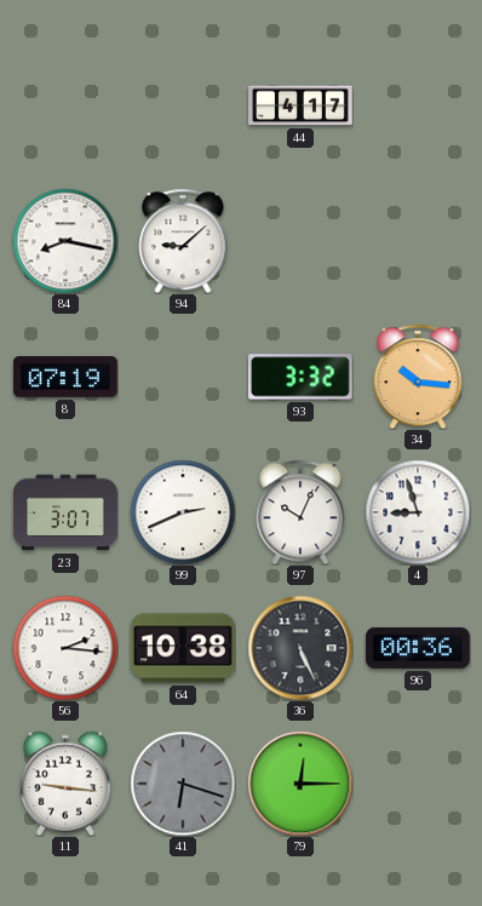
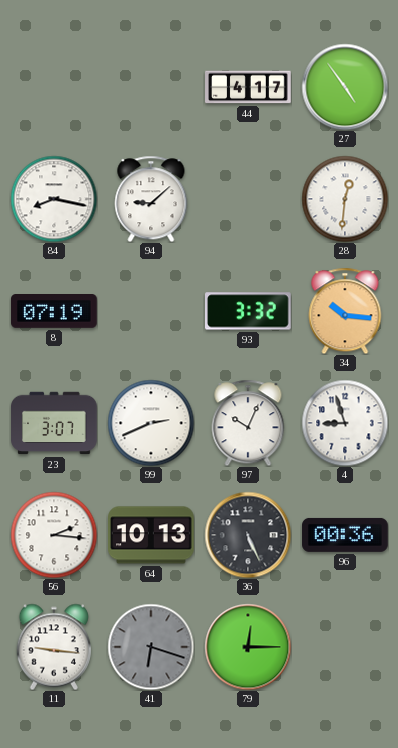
27: none -> 4:54 (345, 87)
28: none -> 12:31 (345, 199)
64: 10:38 -> 10:13 (151, 535)
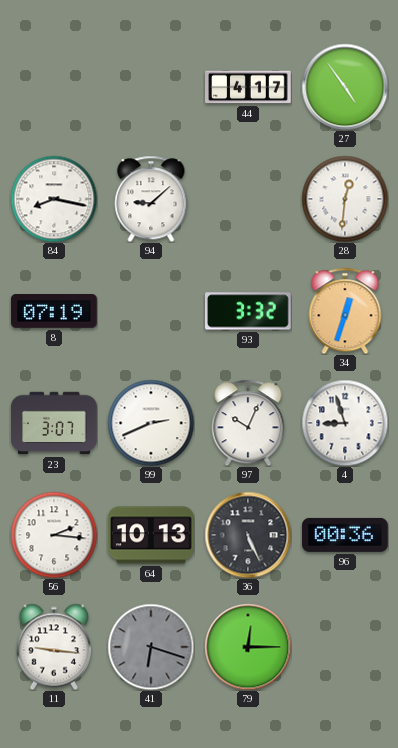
34: 10:16 -> 12:33 (345, 311)
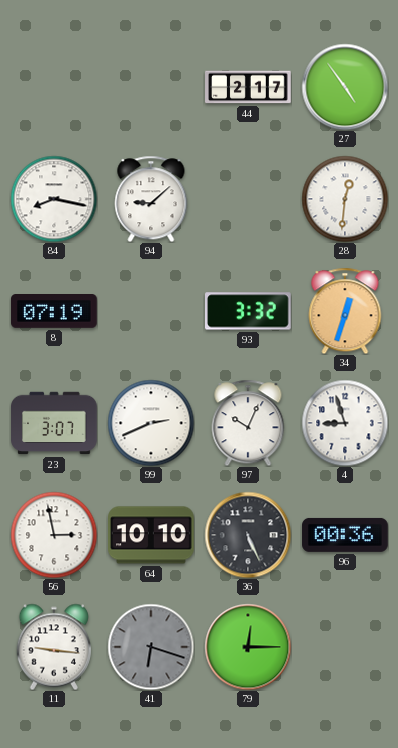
44: 4:17 -> 2:17 (248, 87)
56: 2:16 -> 2:58 (54, 535)
64: 10:13 -> 10:10 (151, 535)
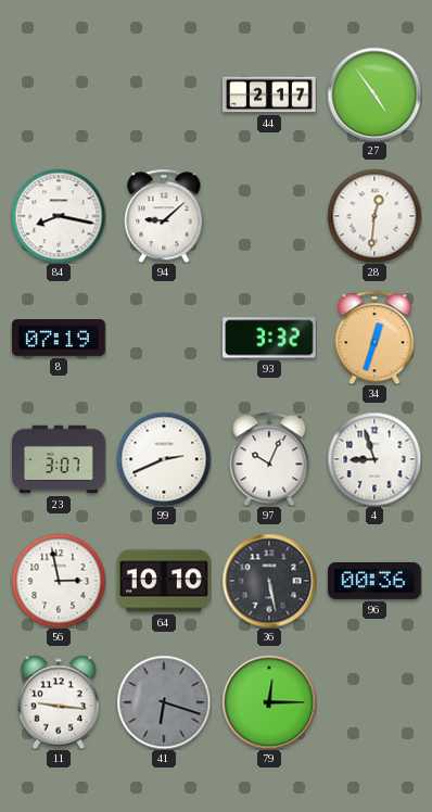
36: 5:26 -> 5:28 (269, 581)
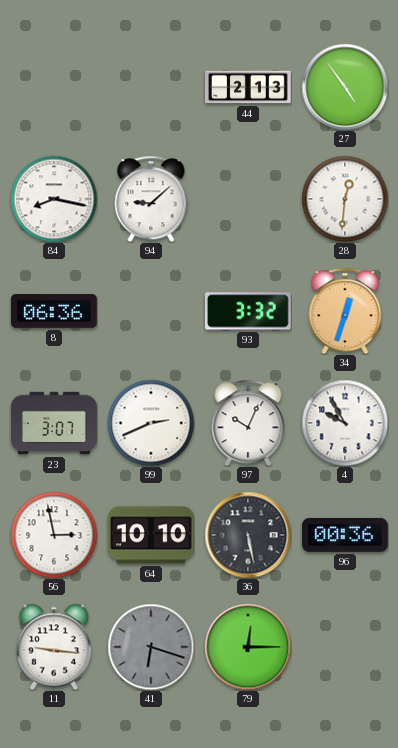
44: 2:17 -> 2:13 (248, 87)
8: 07:19 -> 06:36 (54, 312)
4: 8:57 -> 9:55 (345, 423)
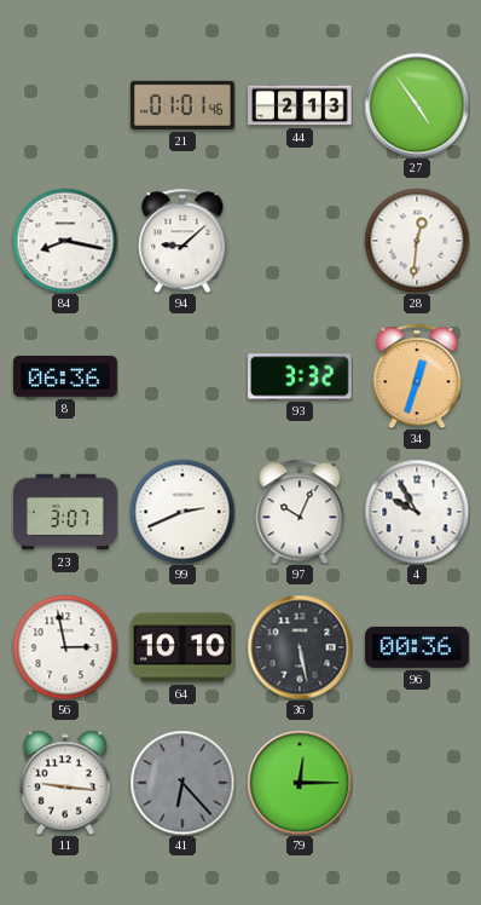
21: none -> 01:01 (182, 105)
41: 6:18 -> 6:23 (182, 783)
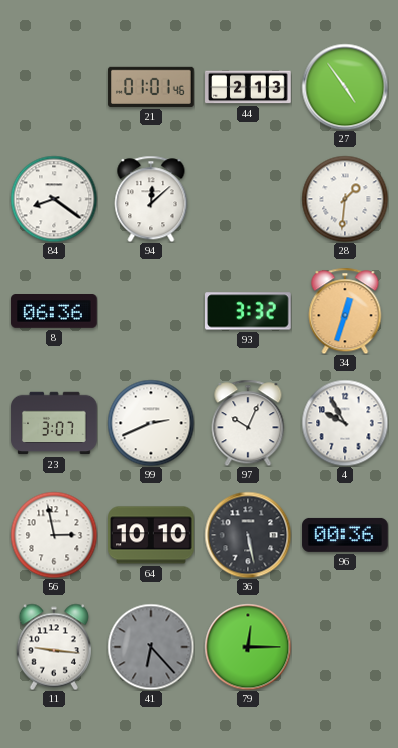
84: 8:17 -> 8:21 (54, 199)
94: 9:08 -> 12:08 (151, 199)
28: 12:31 -> 1:31 (345, 199)
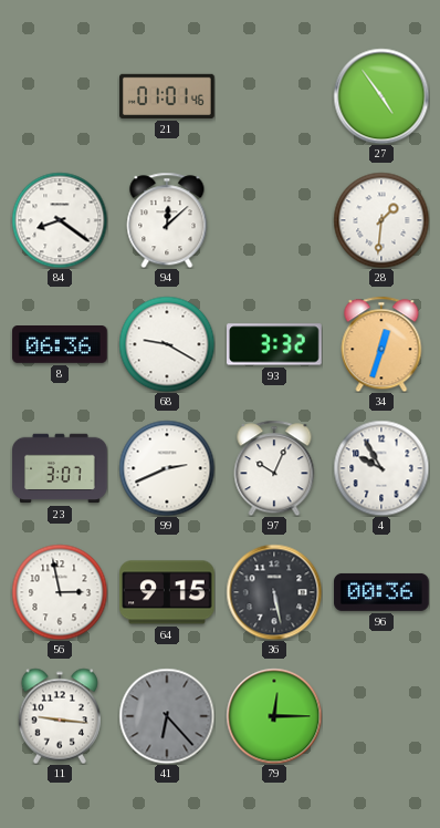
44: 2:13 -> none (248, 87)
68: none -> 9:20 (167, 344)
64: 10:10 -> 9:15 (167, 592)
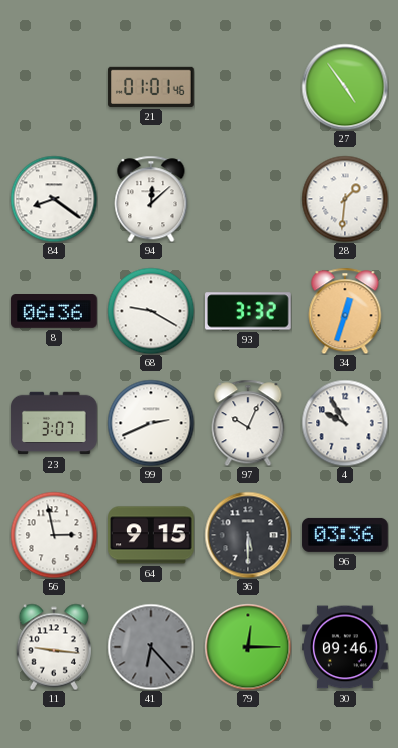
36: 5:28 -> 5:30 (248, 535)
96: 00:36 -> 03:36 (345, 535)
30: none -> 09:46 (345, 647)
